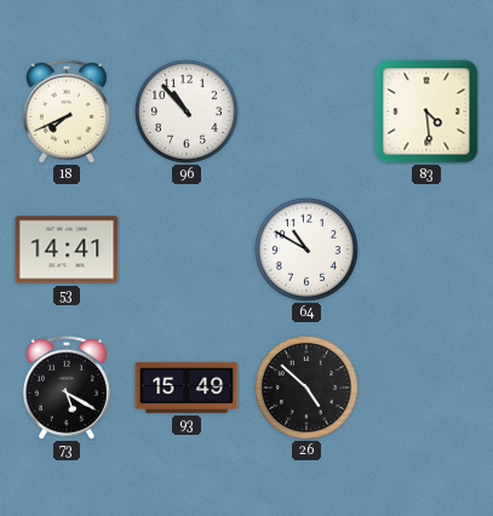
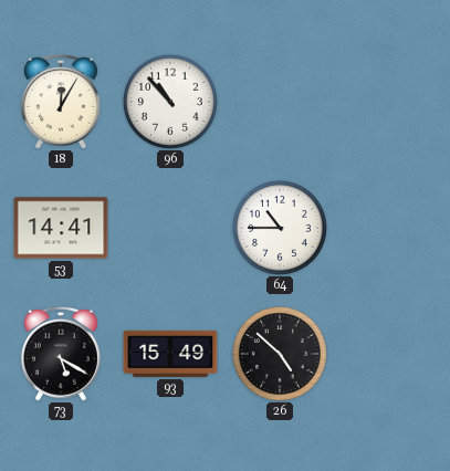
18: 7:41 -> 12:05 (61, 102)
83: 4:29 -> none (426, 111)
64: 10:50 -> 10:45 (280, 228)
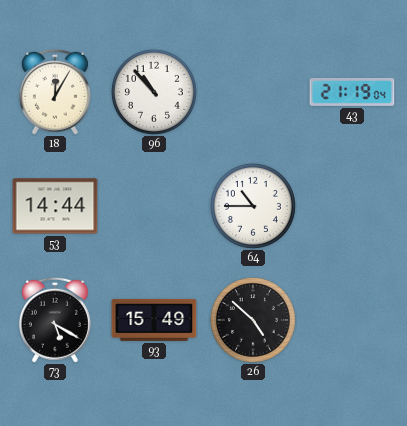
43: none -> 21:19 (352, 92)
53: 14:41 -> 14:44 (55, 206)
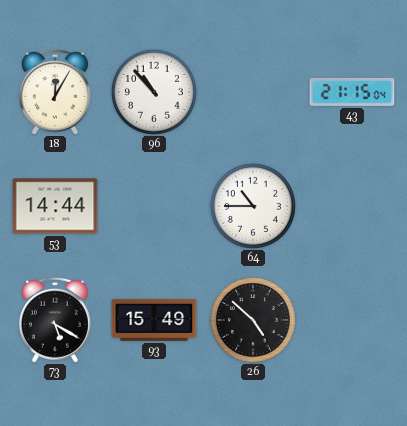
43: 21:19 -> 21:15 (352, 92)
